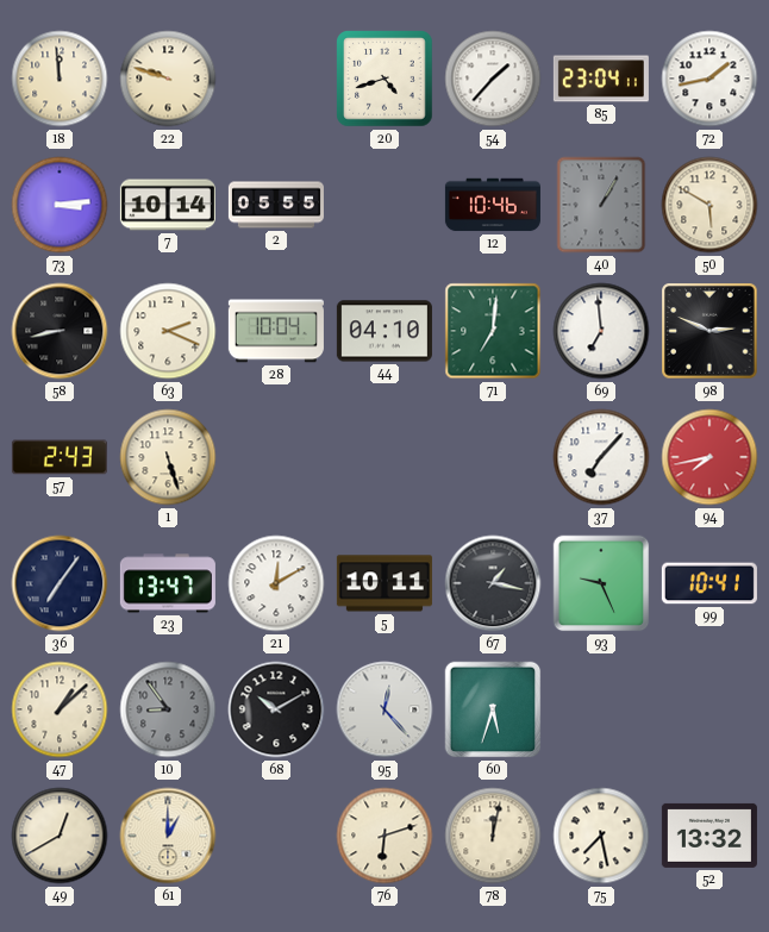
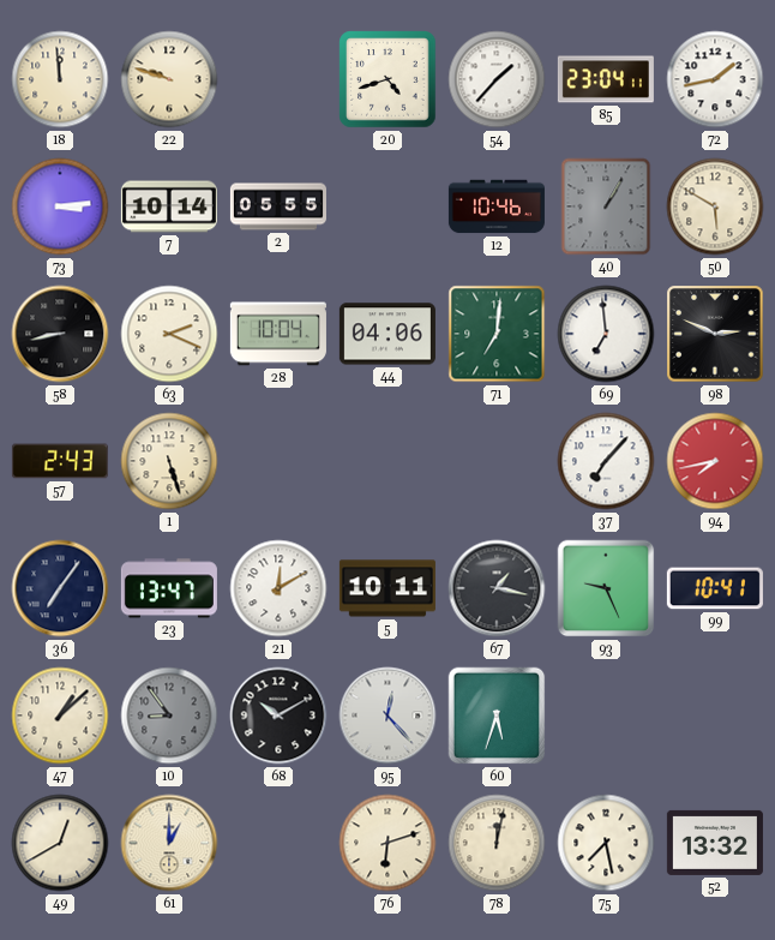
44: 04:10 -> 04:06 (387, 334)
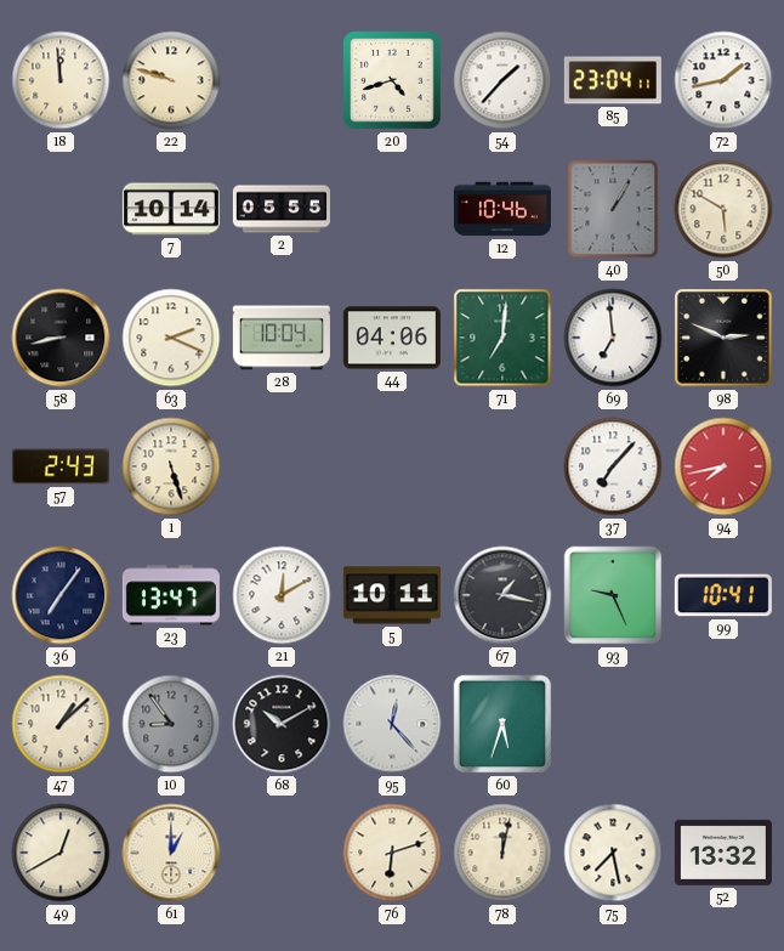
73: 3:14 -> none (60, 206)
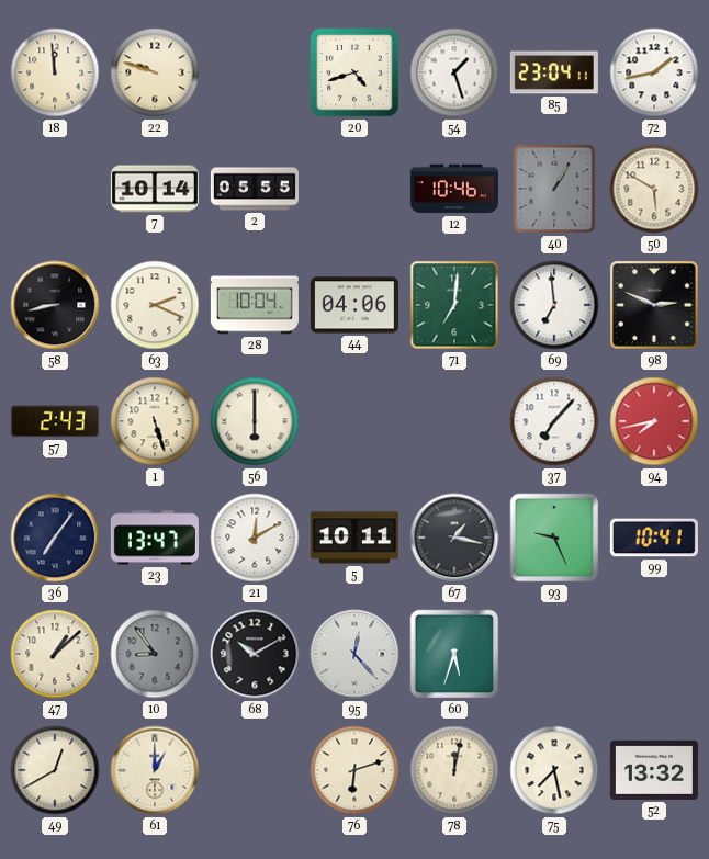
54: 1:37 -> 1:27 (454, 72)
56: none -> 6:00 (255, 421)
